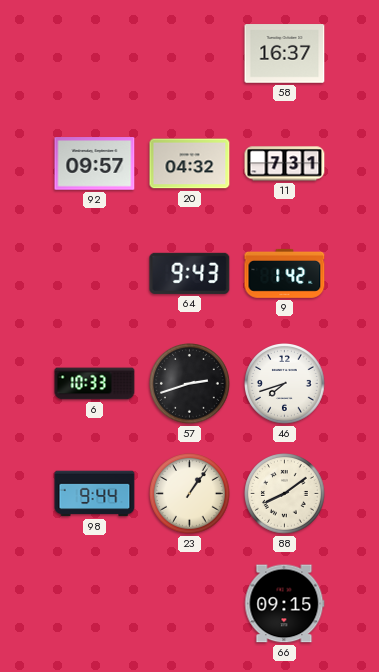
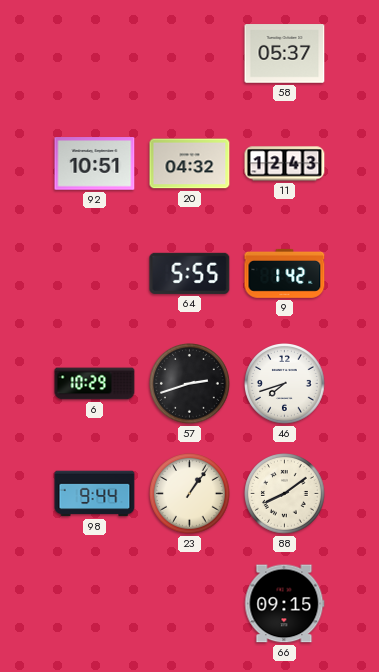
58: 16:37 -> 05:37 (285, 54)
92: 09:57 -> 10:51 (95, 164)
11: 7:31 -> 12:43 (285, 164)
64: 9:43 -> 5:55 (190, 273)
6: 10:33 -> 10:29 (95, 384)
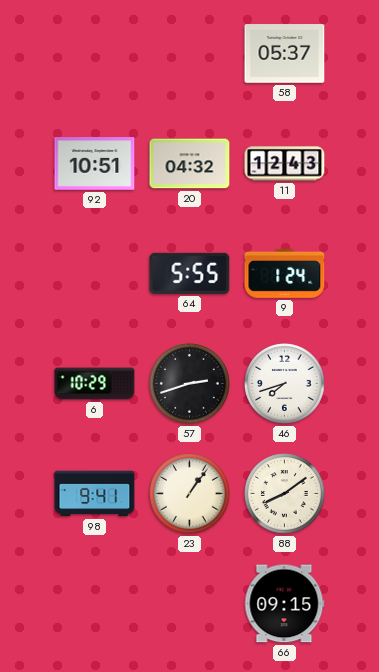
9: 1:42 -> 1:24 (285, 273)
98: 9:44 -> 9:41 (95, 494)
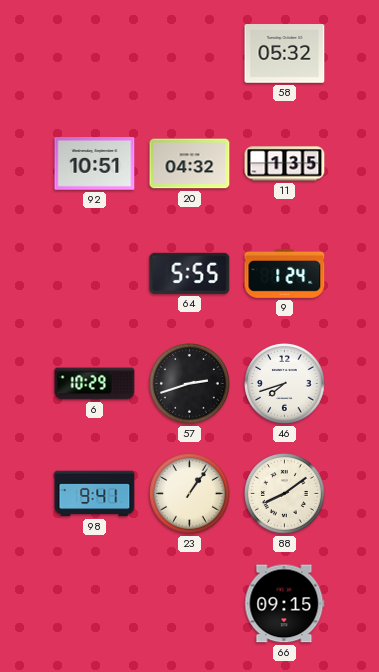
58: 05:37 -> 05:32 (285, 54)
11: 12:43 -> 1:35 (285, 164)
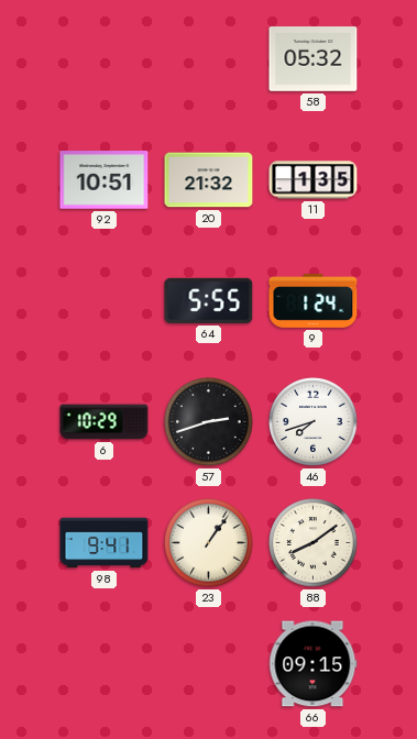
20: 04:32 -> 21:32 (209, 180)
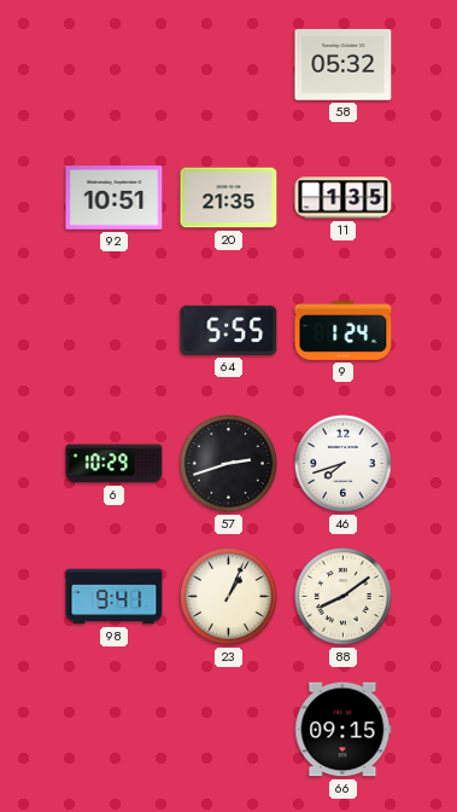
20: 21:32 -> 21:35 (229, 198)
23: 1:06 -> 1:04 (229, 597)
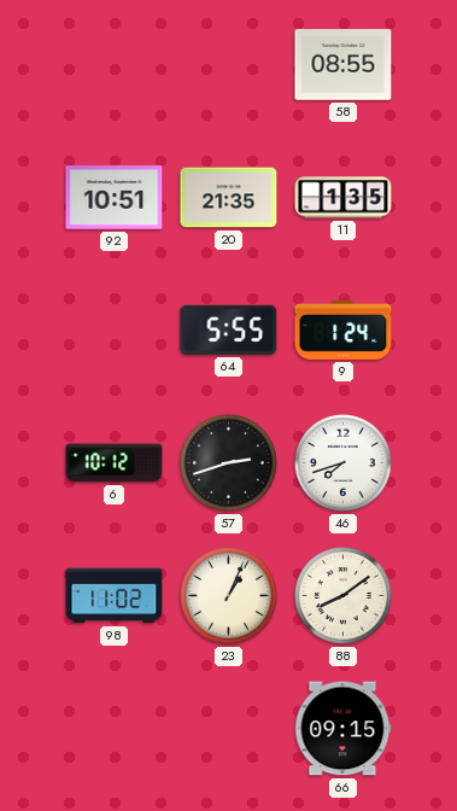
58: 05:32 -> 08:55 (344, 65)
6: 10:29 -> 10:12 (115, 463)
98: 9:41 -> 11:02 (115, 596)
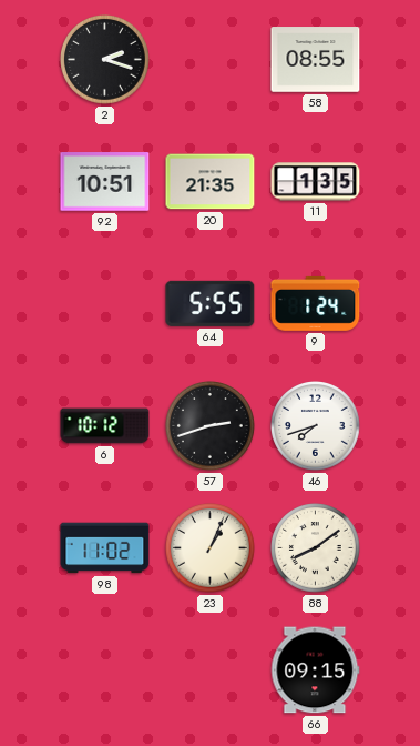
2: none -> 2:18 (105, 60)
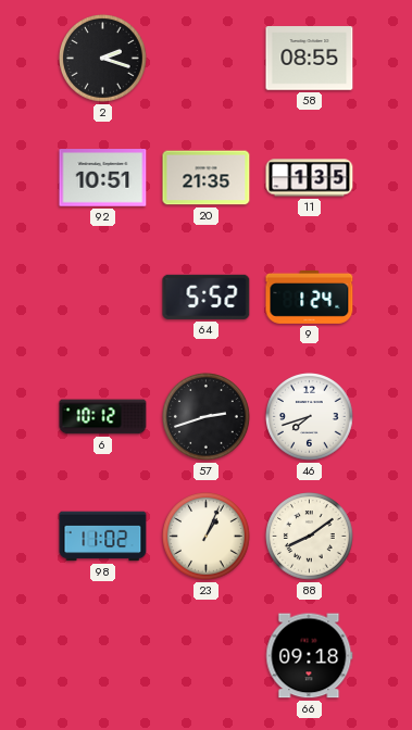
64: 5:55 -> 5:52 (207, 297)
66: 09:15 -> 09:18 (310, 656)
